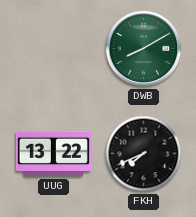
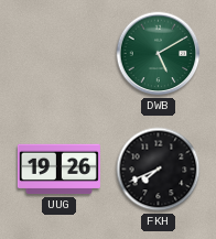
DWB: 8:10 -> 5:10 (159, 54)
UUG: 13:22 -> 19:26 (58, 170)
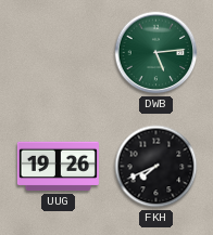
DWB: 5:10 -> 5:14 (156, 53)
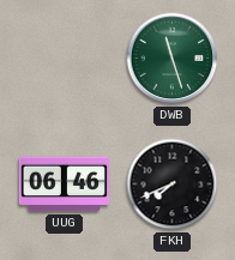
DWB: 5:14 -> 11:27 (173, 59)
UUG: 19:26 -> 06:46 (64, 185)
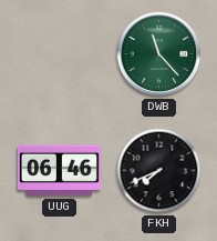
DWB: 11:27 -> 11:23 (159, 54)
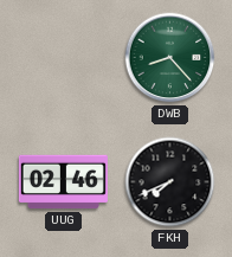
DWB: 11:23 -> 8:23 (170, 58)
UUG: 06:46 -> 02:46 (63, 182)
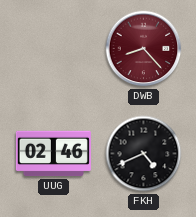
DWB dial: green -> burgundy (144, 49)
FKH: 7:41 -> 4:41 (144, 154)
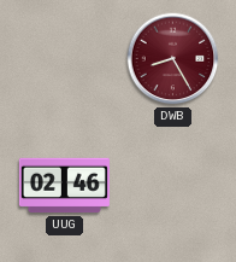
DWB: 8:23 -> 8:25 (173, 59)
FKH: 4:41 -> none (144, 154)
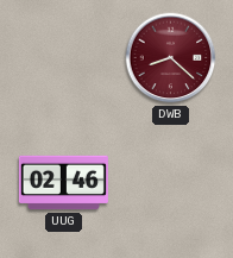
DWB: 8:25 -> 8:22 (171, 58)
